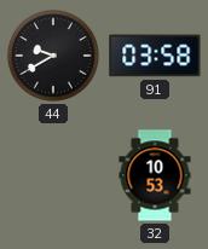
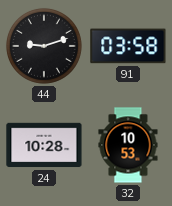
44: 9:40 -> 9:12 (44, 46)
24: none -> 10:28 (44, 145)
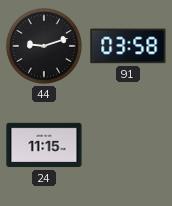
24: 10:28 -> 11:15 (44, 145)
32: 10:53 -> none (128, 145)
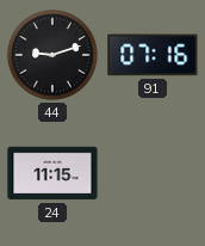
91: 03:58 -> 07:16 (153, 55)
